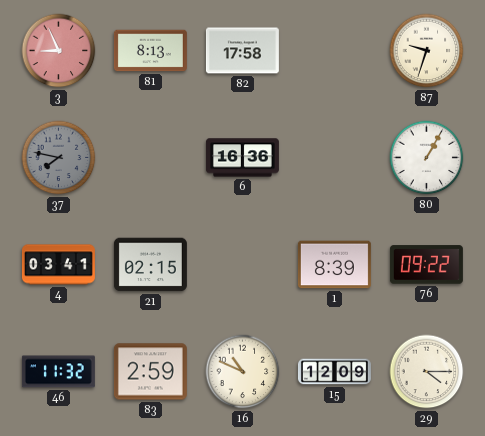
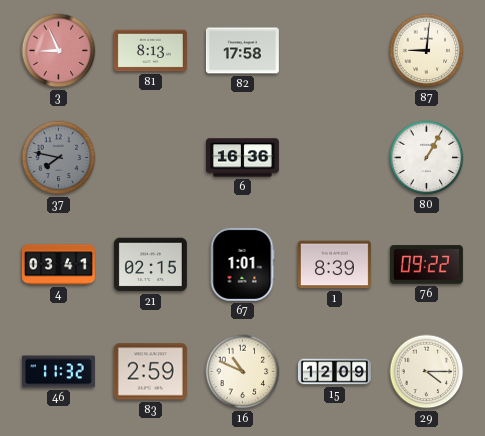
87: 9:33 -> 9:01 (427, 51)
67: none -> 1:01 (242, 264)
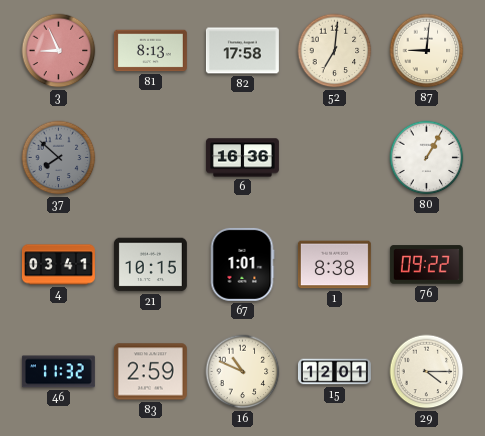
52: none -> 7:01 (335, 51)
37: 7:47 -> 7:52 (59, 158)
21: 02:15 -> 10:15 (150, 265)
1: 8:39 -> 8:38 (334, 265)
15: 12:09 -> 12:01 (334, 372)
